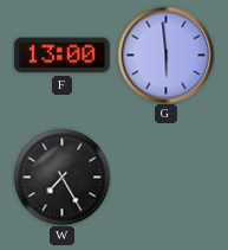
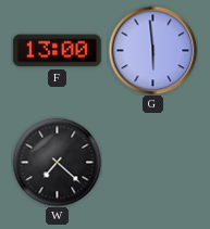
W: 7:25 -> 7:22 (57, 162)
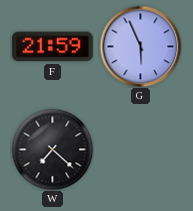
F: 13:00 -> 21:59 (53, 47)
G: 5:59 -> 5:56 (140, 46)
